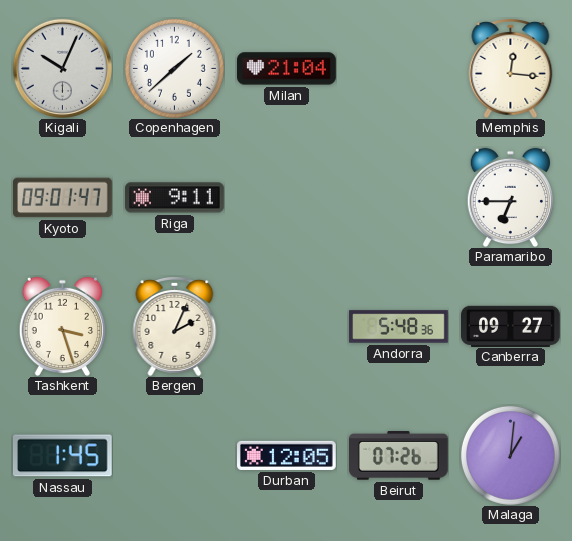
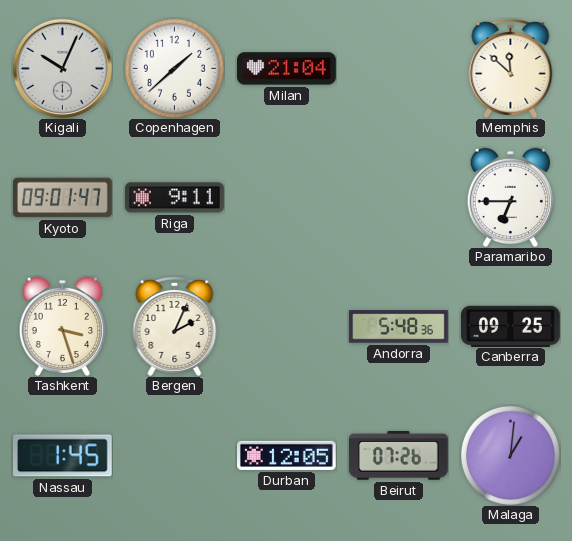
Memphis: 12:16 -> 11:52 (511, 69)
Canberra: 09:27 -> 09:25 (511, 326)
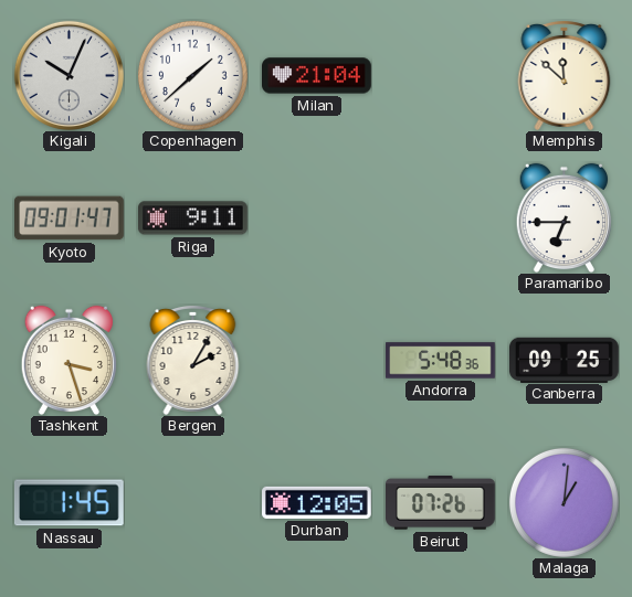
Bergen: 2:04 -> 2:05 (193, 361)
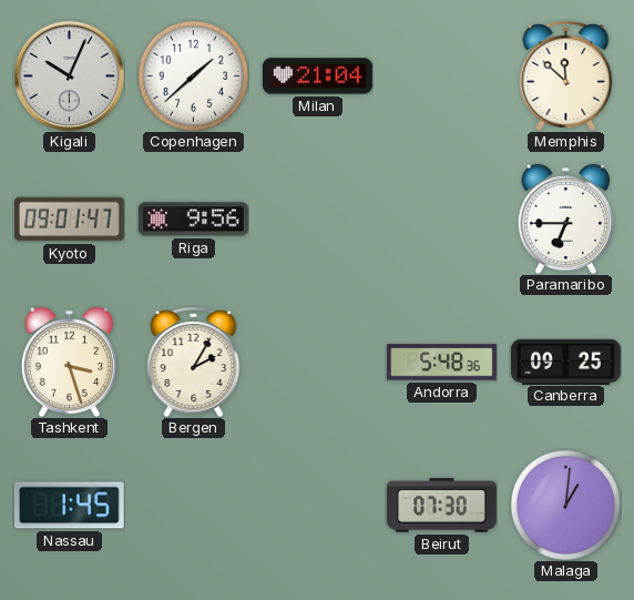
Riga: 9:11 -> 9:56 (194, 220)
Durban: 12:05 -> none (317, 502)
Beirut: 07:26 -> 07:30 (442, 506)
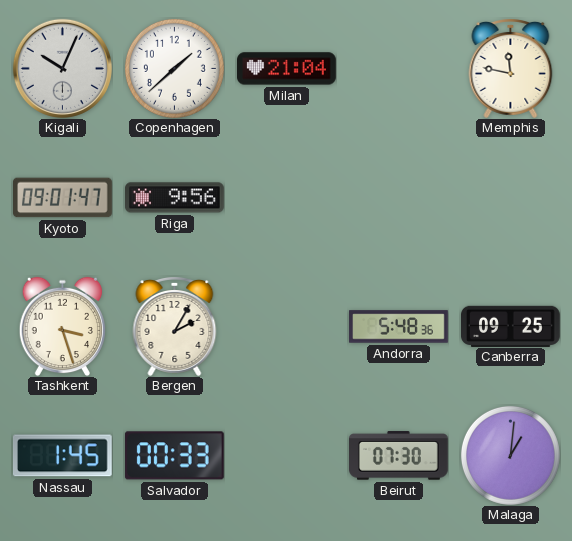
Memphis: 11:52 -> 11:47 (511, 69)
Paramaribo: 6:45 -> none (565, 218)
Salvador: none -> 00:33 (174, 456)
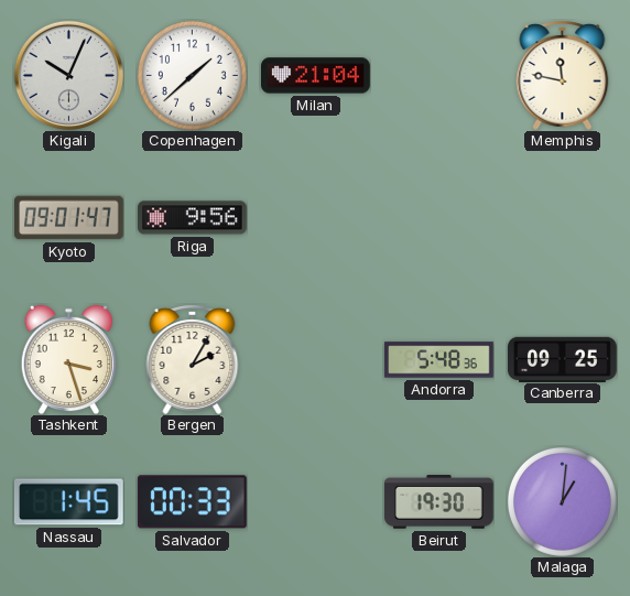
Beirut: 07:30 -> 19:30 (439, 502)
